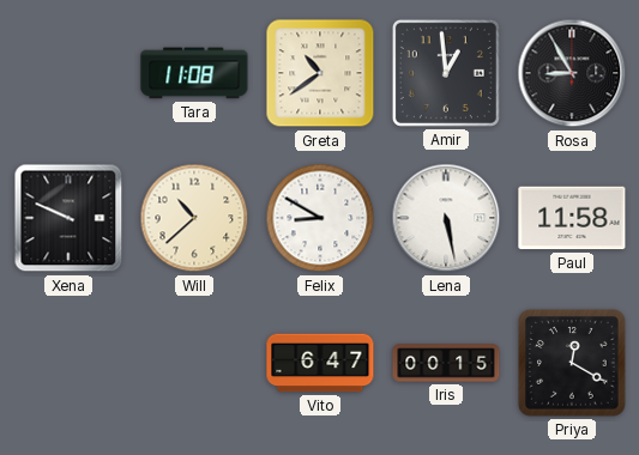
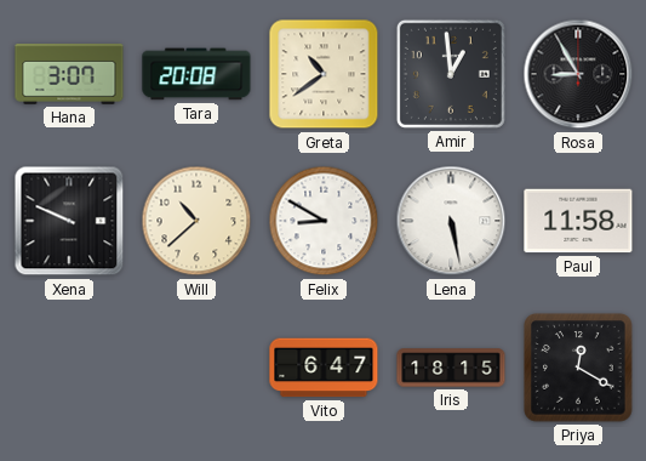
Hana: none -> 3:07 (69, 75)
Tara: 11:08 -> 20:08 (196, 74)
Iris: 00:15 -> 18:15 (451, 368)
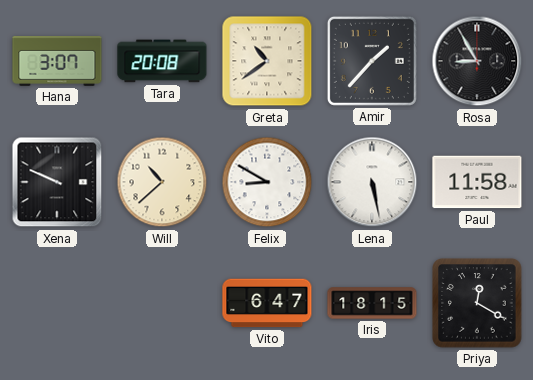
Amir: 12:59 -> 1:37 (372, 61)
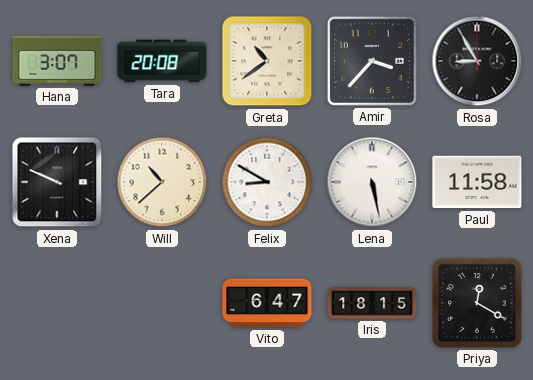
Amir: 1:37 -> 3:37 (372, 61)
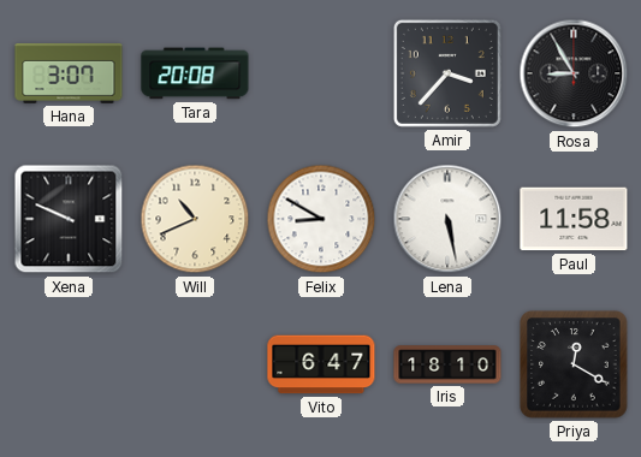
Greta: 10:39 -> none (267, 61)
Will: 10:38 -> 10:41 (195, 219)
Iris: 18:15 -> 18:10 (447, 364)
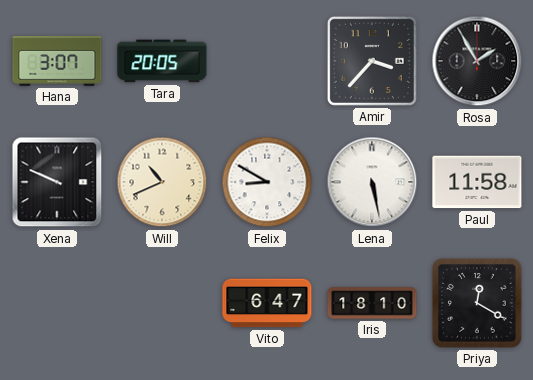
Tara: 20:08 -> 20:05 (162, 61)
Rosa: 8:55 -> 1:55 (477, 61)
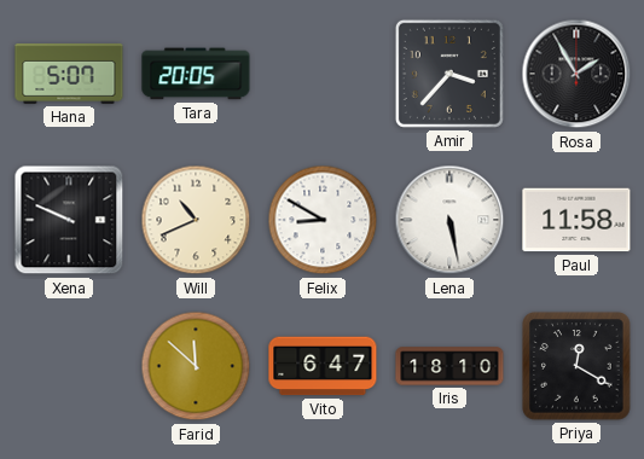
Hana: 3:07 -> 5:07 (69, 75)
Farid: none -> 11:52 (196, 366)
